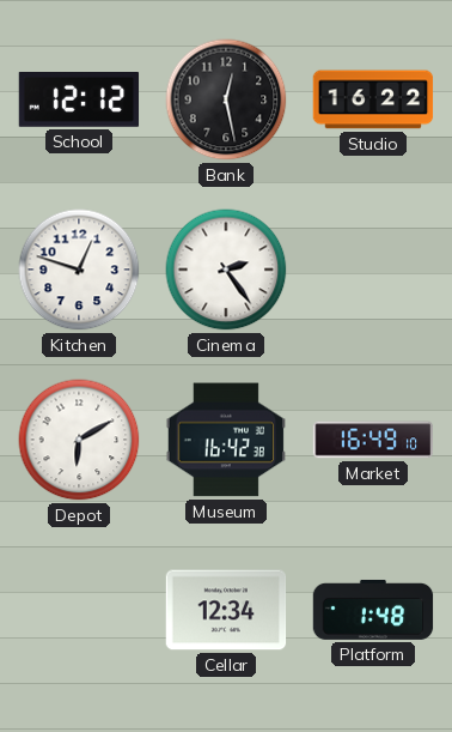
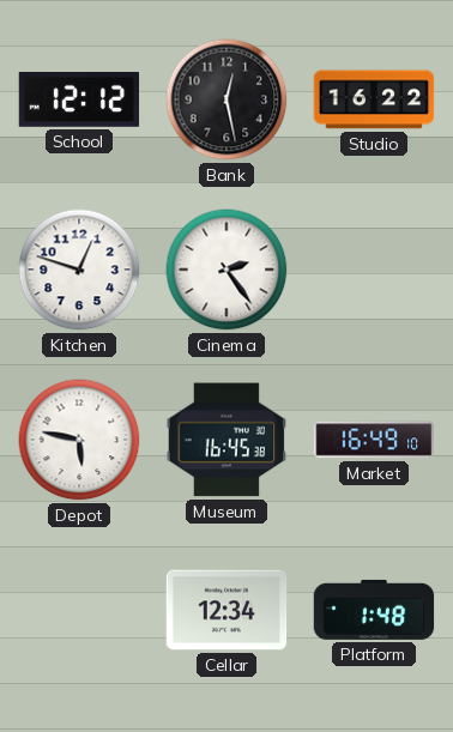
Depot: 6:10 -> 5:47 (79, 440)
Museum: 16:42 -> 16:45 (225, 440)
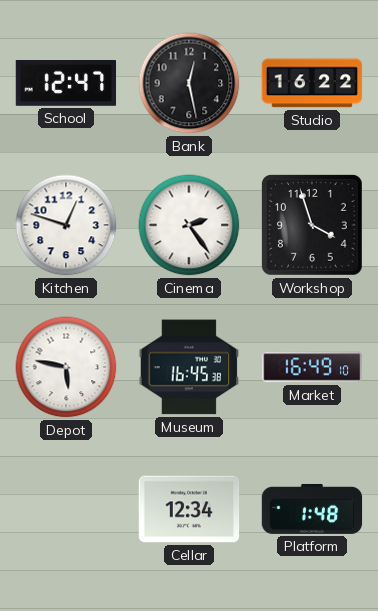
School: 12:12 -> 12:47 (66, 84)
Workshop: none -> 3:57 (312, 225)
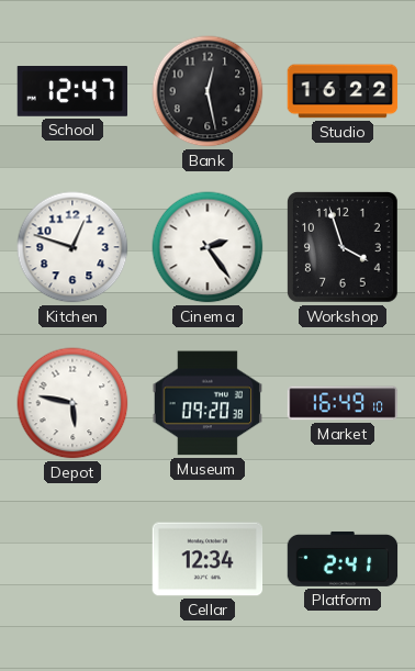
Museum: 16:45 -> 09:20 (206, 403)
Platform: 1:48 -> 2:41 (343, 559)
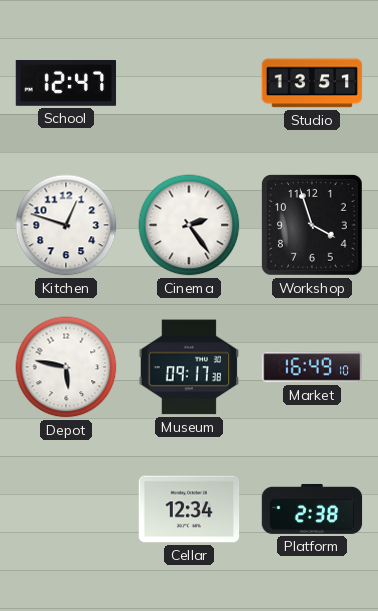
Bank: 12:28 -> none (207, 91)
Studio: 16:22 -> 13:51 (312, 83)
Museum: 09:20 -> 09:17 (188, 367)
Platform: 2:41 -> 2:38 (312, 509)
